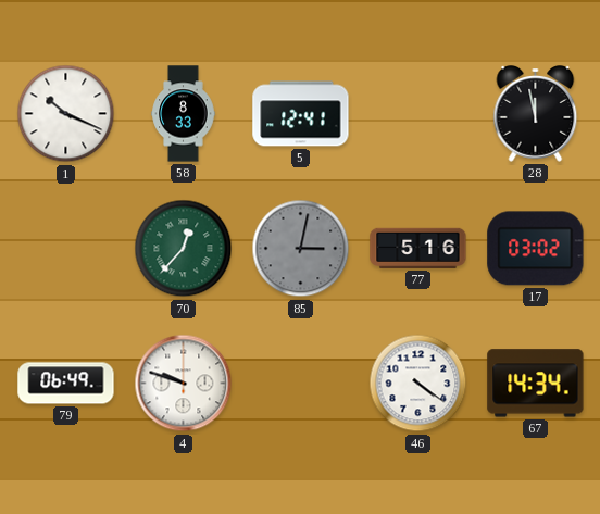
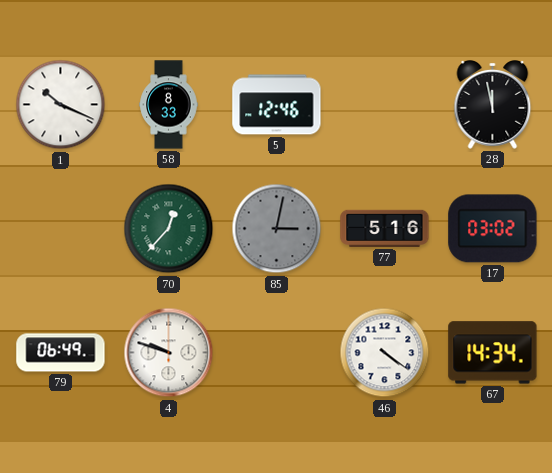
5: 12:41 -> 12:46 (277, 105)
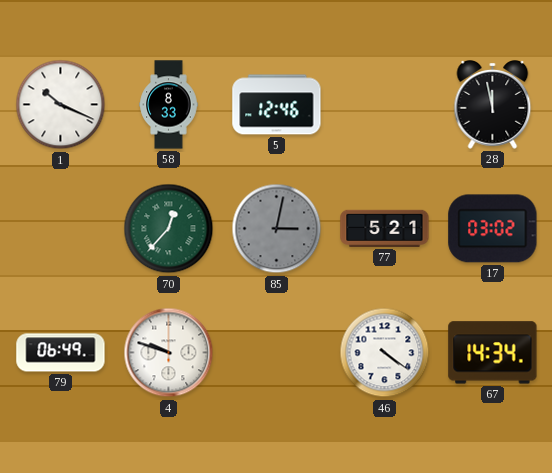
77: 5:16 -> 5:21 (385, 228)
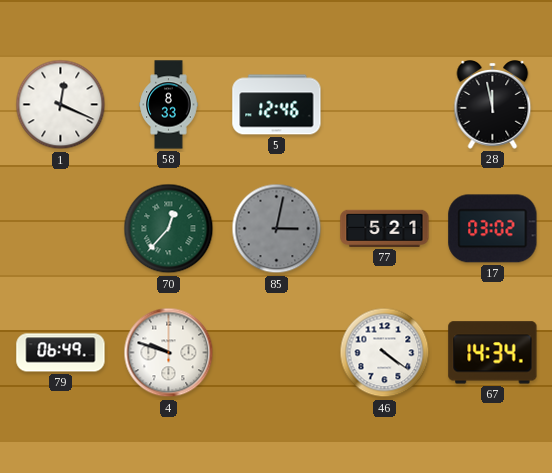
1: 10:19 -> 12:19 (61, 105)
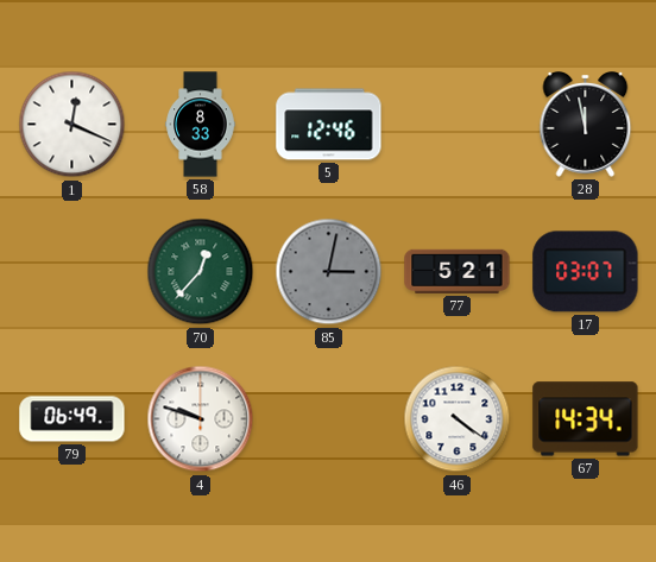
17: 03:02 -> 03:07 (586, 272)
